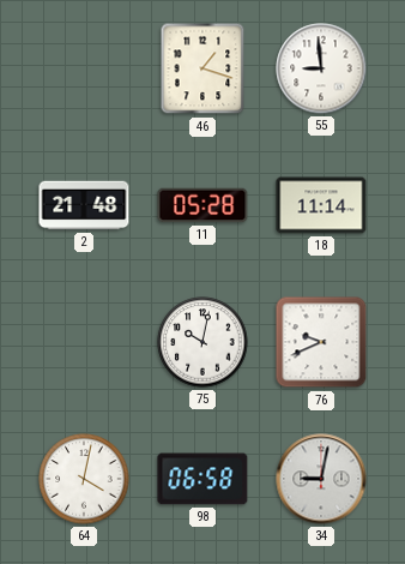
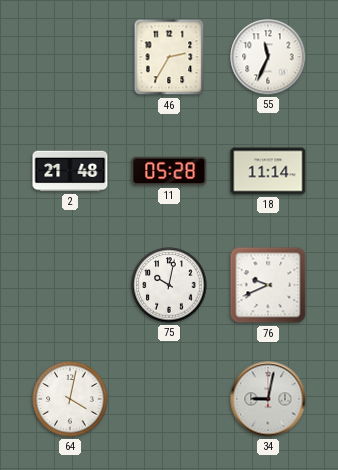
46: 1:18 -> 2:35 (169, 57)
55: 8:59 -> 11:34 (268, 57)
98: 06:58 -> none (202, 479)
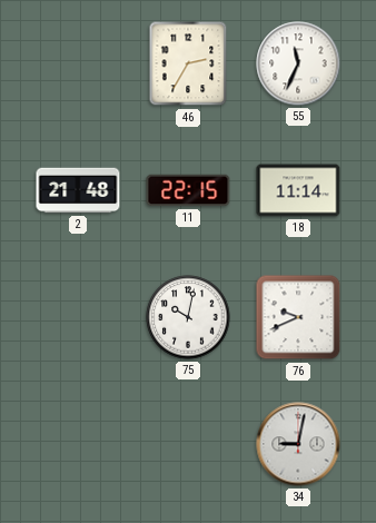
11: 05:28 -> 22:15 (188, 190)
64: 4:02 -> none (70, 399)
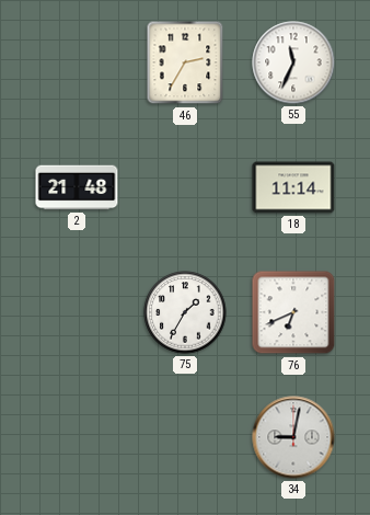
11: 22:15 -> none (188, 190)
75: 10:02 -> 1:35 (185, 312)
76: 9:41 -> 6:41 (293, 312)
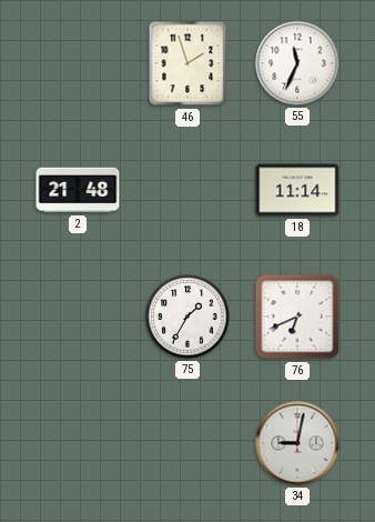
46: 2:35 -> 1:57 (187, 63)
